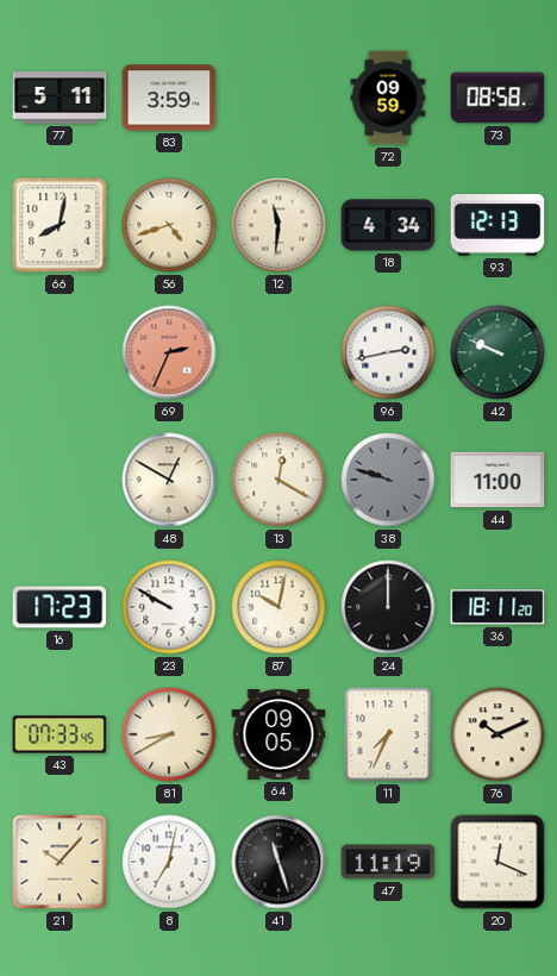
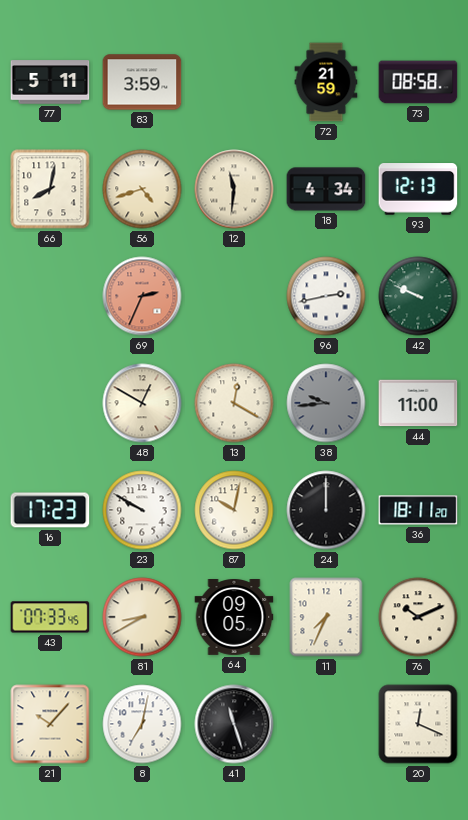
72: 09:59 -> 21:59 (326, 82)
38: 9:48 -> 9:44 (326, 403)
47: 11:19 -> none (388, 862)
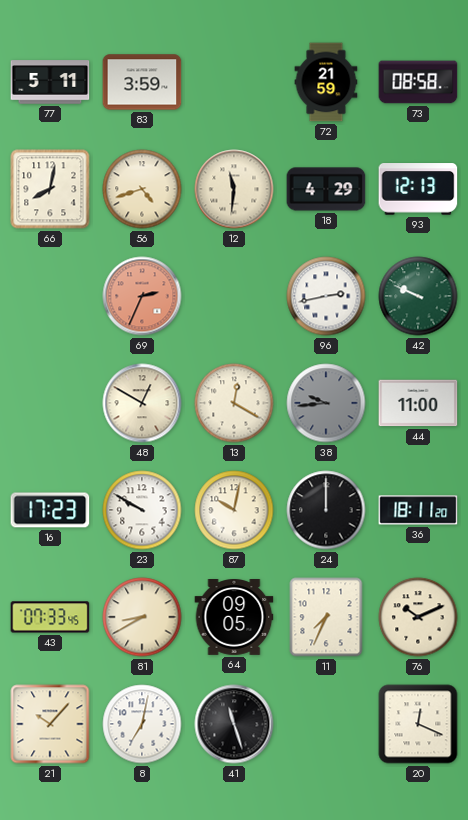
18: 4:34 -> 4:29 (326, 189)
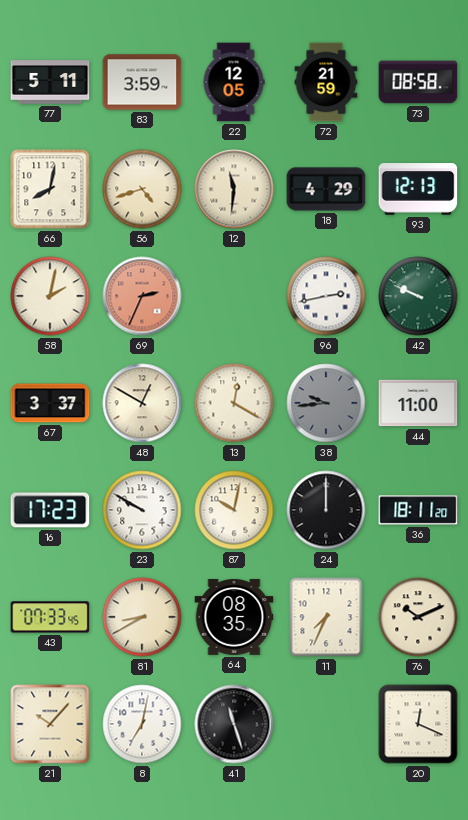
22: none -> 12:05 (234, 82)
58: none -> 2:02 (50, 296)
67: none -> 3:37 (50, 403)
64: 09:05 -> 08:35 (234, 618)
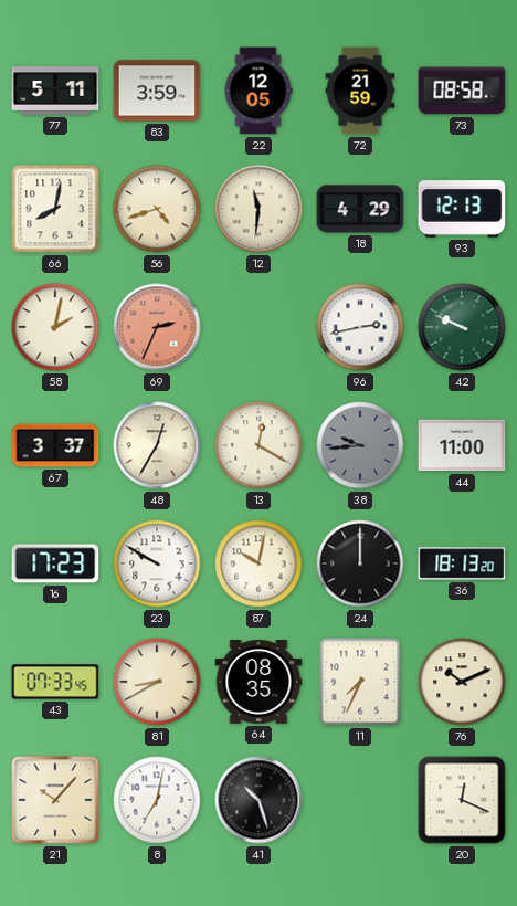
48: 12:50 -> 12:35 (157, 445)
36: 18:11 -> 18:13 (462, 563)
41: 11:27 -> 10:27 (258, 800)
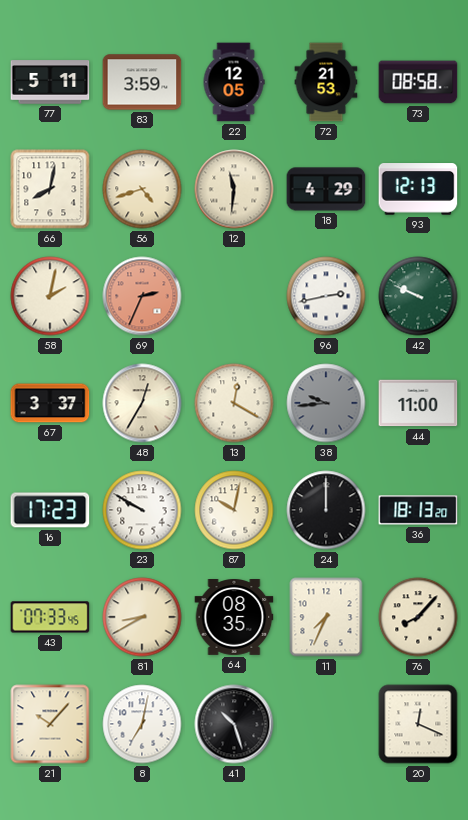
72: 21:59 -> 21:53 (326, 82)
76: 10:11 -> 8:07 (418, 617)
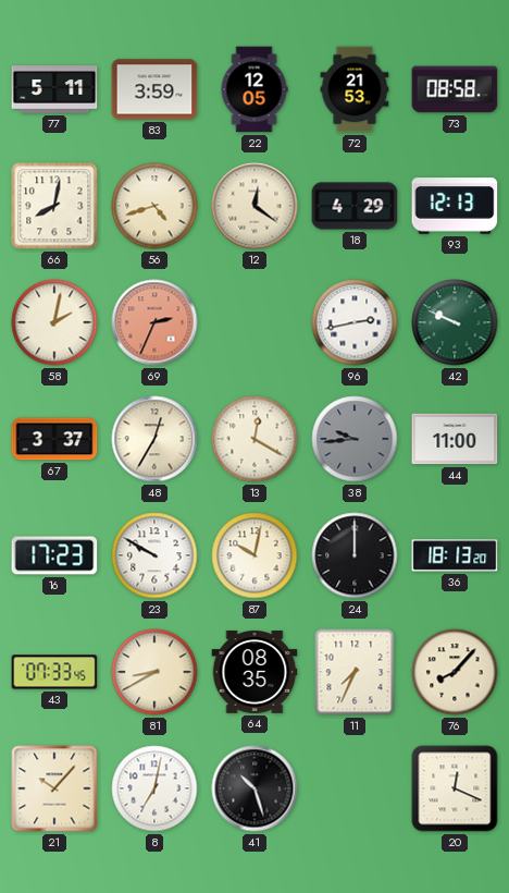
12: 11:31 -> 12:21 (254, 206)
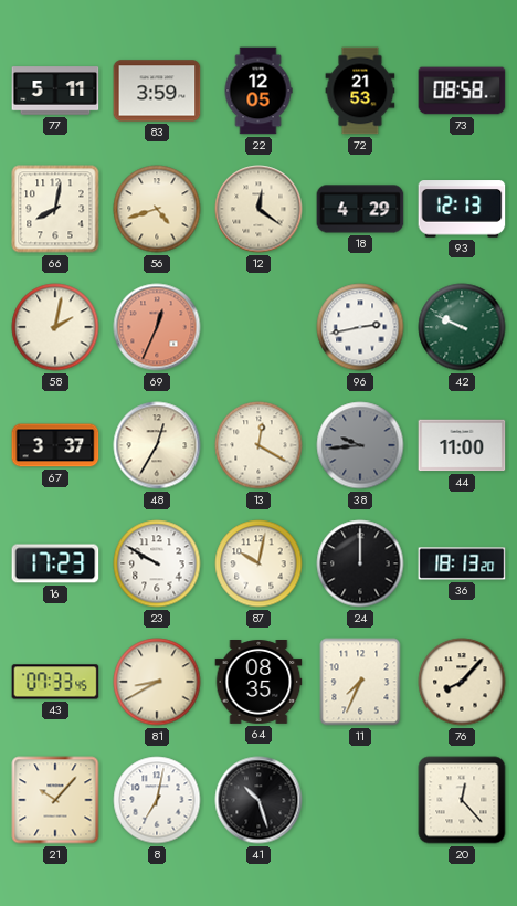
69: 2:34 -> 12:34 (157, 327)
20: 12:19 -> 12:23 (462, 800)
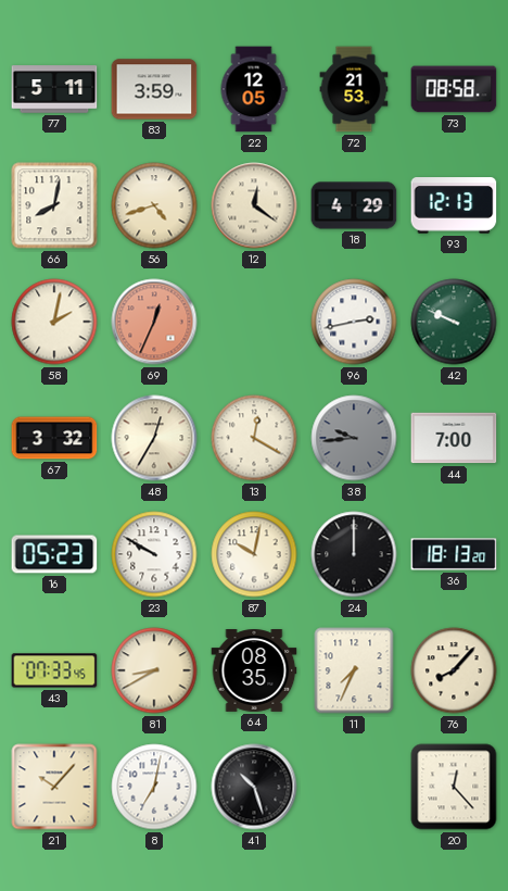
67: 3:37 -> 3:32 (54, 438)
44: 11:00 -> 7:00 (454, 438)
16: 17:23 -> 05:23 (54, 554)
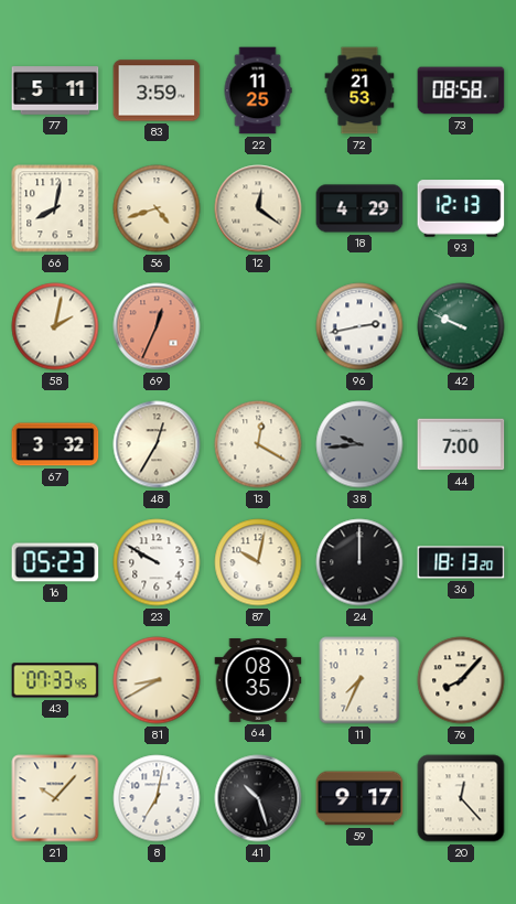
22: 12:05 -> 11:25 (258, 90)
59: none -> 9:17 (359, 798)
